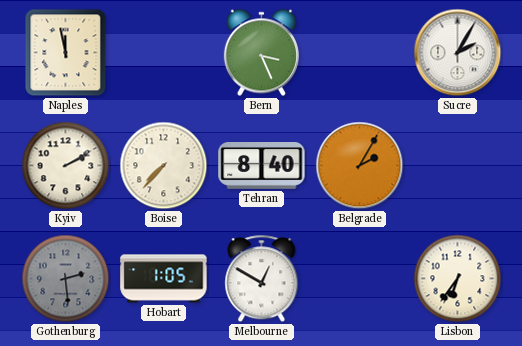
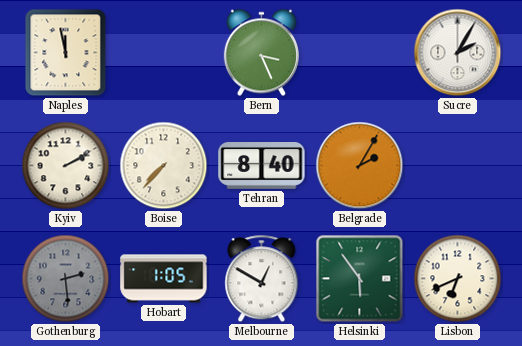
Helsinki: none -> 5:54 (360, 279)
Lisbon: 6:36 -> 6:41 (458, 279)
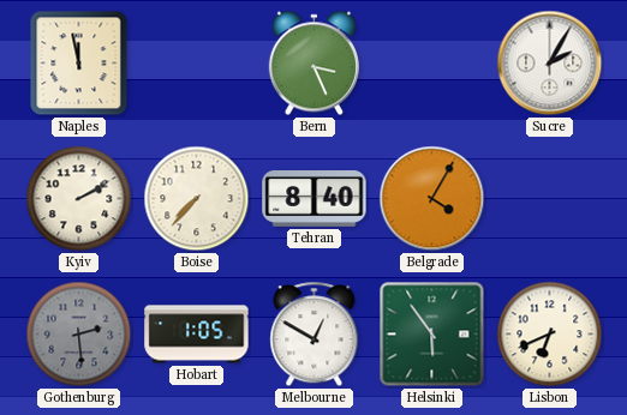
Belgrade: 2:05 -> 4:05 (432, 199)
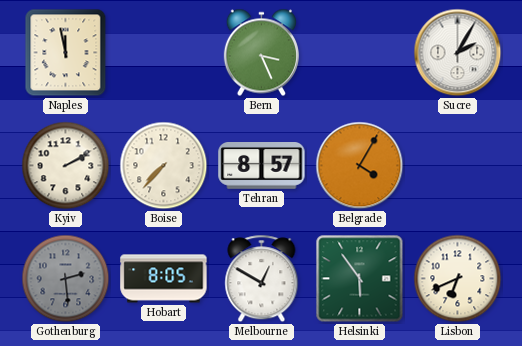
Tehran: 8:40 -> 8:57 (262, 166)
Hobart: 1:05 -> 8:05 (164, 279)
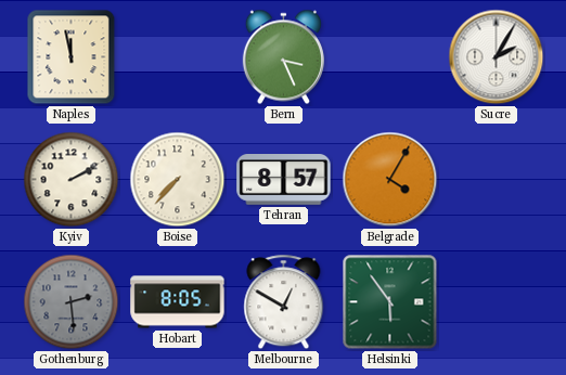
Lisbon: 6:41 -> none (458, 279)
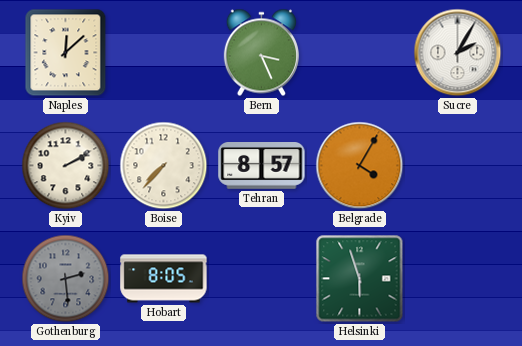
Naples: 11:58 -> 12:08 (66, 53)
Melbourne: 12:50 -> none (284, 302)
Helsinki: 5:54 -> 5:57 (360, 279)
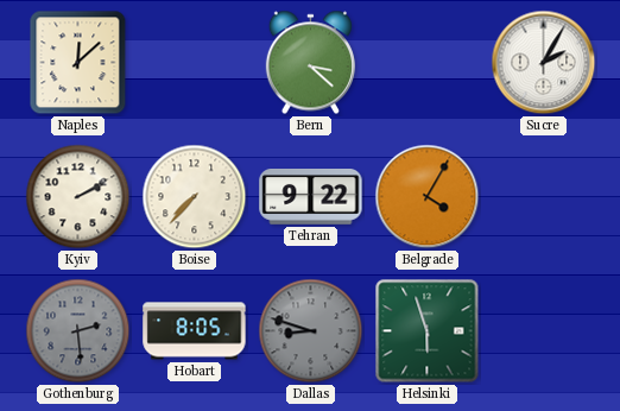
Bern: 3:26 -> 3:22 (310, 63)
Tehran: 8:57 -> 9:22 (311, 197)
Dallas: none -> 8:48 (311, 331)
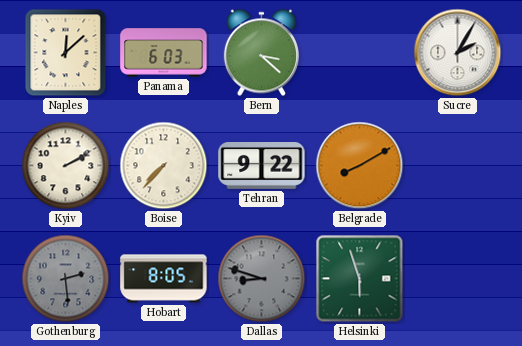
Panama: none -> 6:03 (164, 53)
Belgrade: 4:05 -> 8:10 (360, 166)
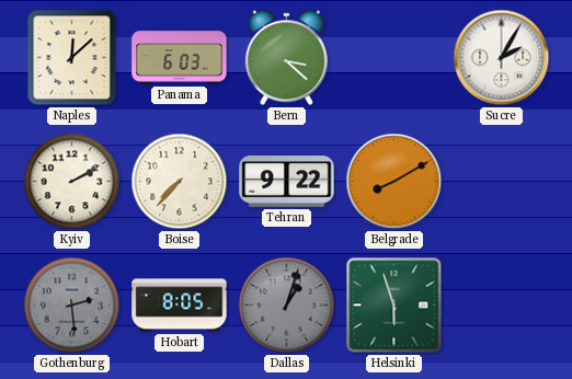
Dallas: 8:48 -> 1:03 (287, 306)
